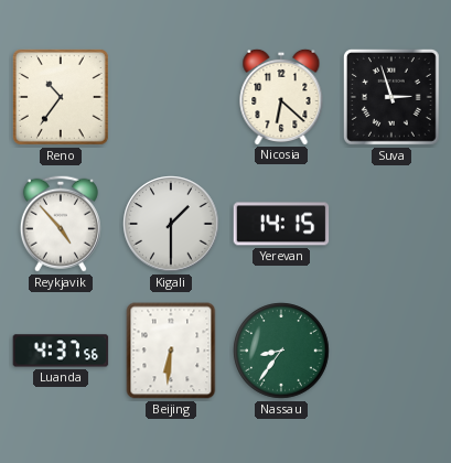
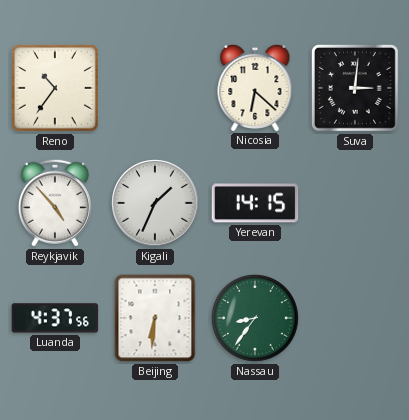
Suva: 2:57 -> 3:01 (355, 88)
Kigali: 1:30 -> 1:34 (155, 203)
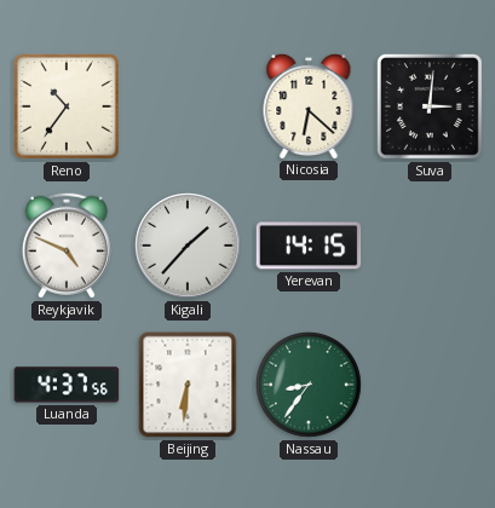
Reykjavik: 4:53 -> 4:49 (67, 246)
Kigali: 1:34 -> 1:37 (188, 246)
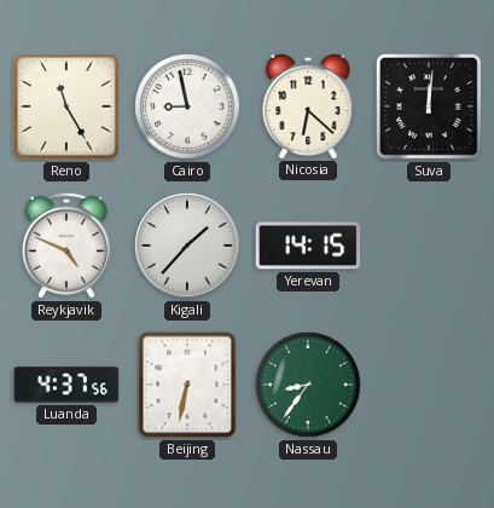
Reno: 10:36 -> 11:25 (66, 106)
Cairo: none -> 8:58 (187, 106)
Suva: 3:01 -> 12:01 (429, 106)
Beijing: 6:31 -> 6:32 (187, 385)
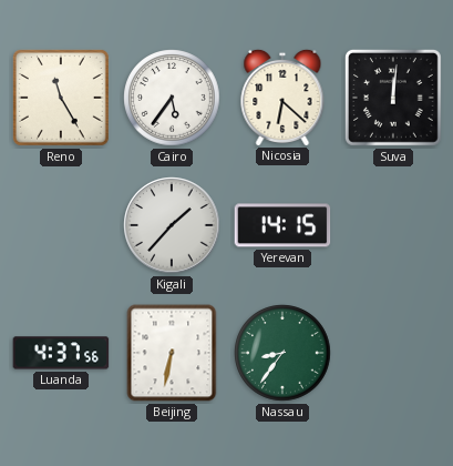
Cairo: 8:58 -> 5:36 (172, 98)
Reykjavik: 4:49 -> none (66, 246)
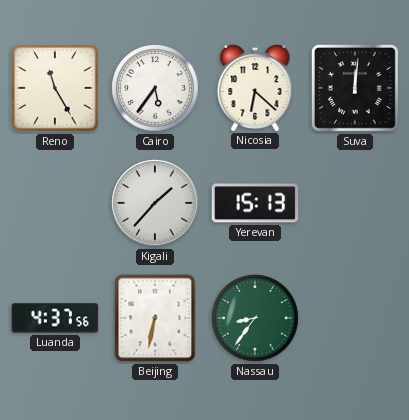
Yerevan: 14:15 -> 15:13 (255, 203)
